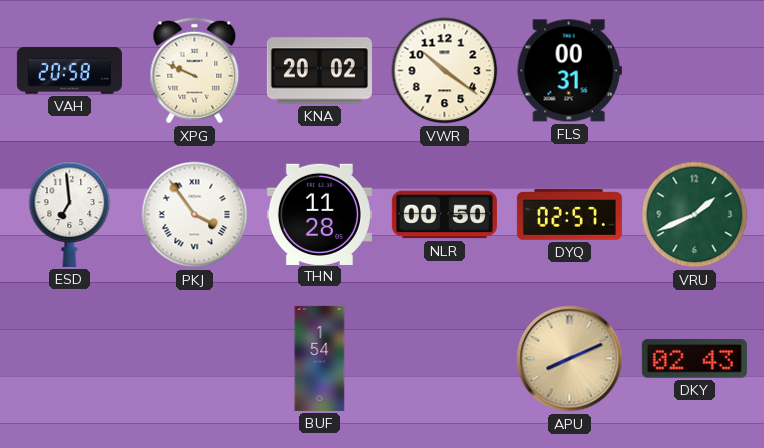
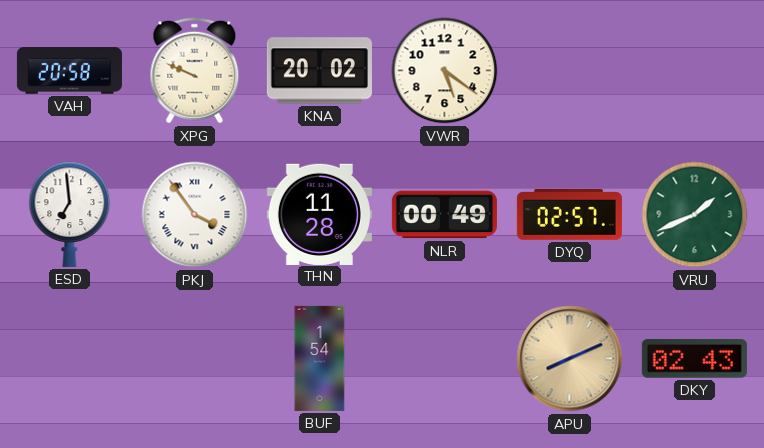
VWR: 10:21 -> 5:21 (445, 71)
FLS: 00:31 -> none (569, 71)
NLR: 00:50 -> 00:49 (444, 215)
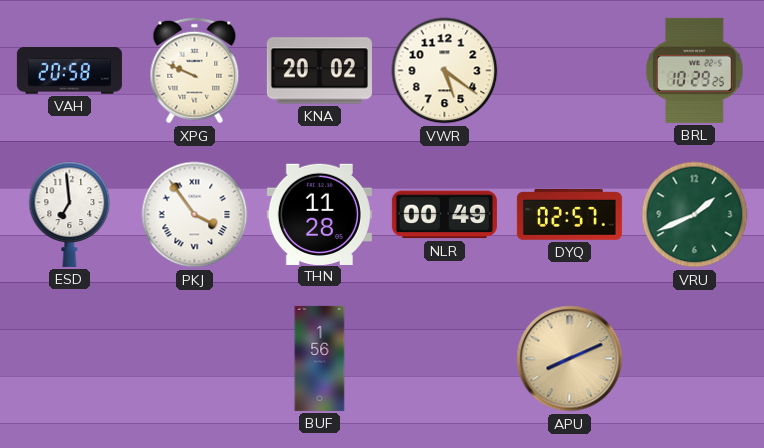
BRL: none -> 10:29 (695, 70)
BUF: 1:54 -> 1:56 (320, 358)
DKY: 02:43 -> none (694, 359)
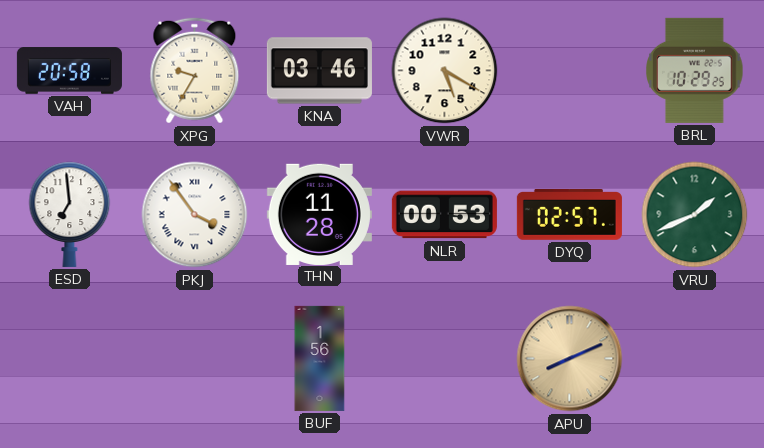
XPG: 9:49 -> 9:35 (195, 71)
KNA: 20:02 -> 03:46 (319, 71)
VWR: 5:21 -> 5:20 (445, 71)
NLR: 00:49 -> 00:53 (444, 215)
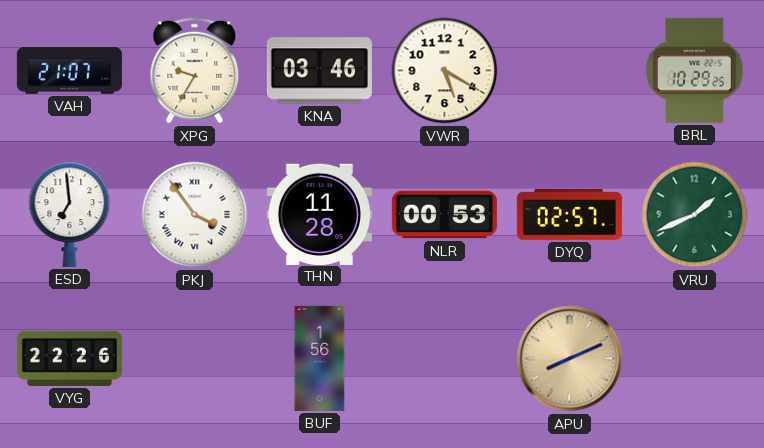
VAH: 20:58 -> 21:07 (69, 71)
VYG: none -> 22:26 (69, 358)
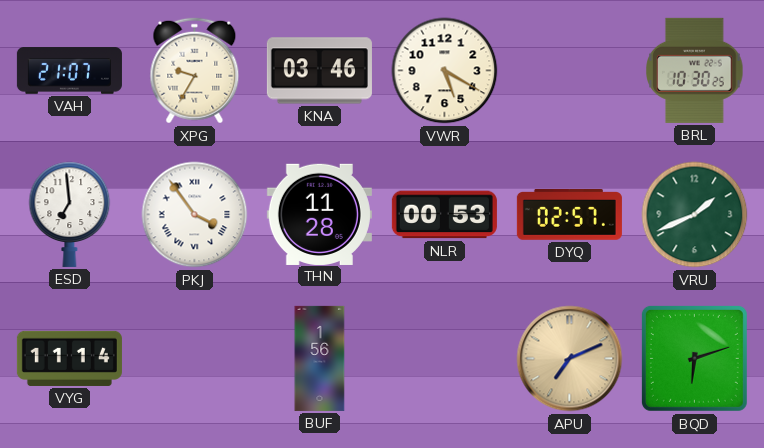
BRL: 10:29 -> 10:30 (695, 70)
VYG: 22:26 -> 11:14 (69, 358)
APU: 8:11 -> 7:11 (570, 359)
BQD: none -> 6:12 (694, 358)
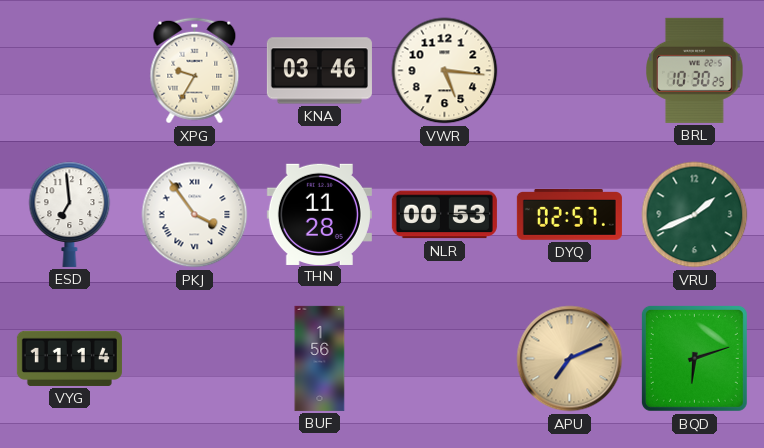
VAH: 21:07 -> none (69, 71)
VWR: 5:20 -> 5:16 (445, 71)
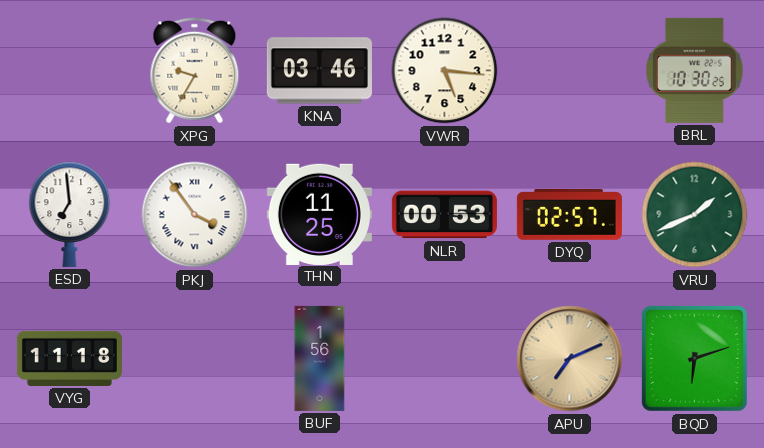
THN: 11:28 -> 11:25 (319, 214)
VYG: 11:14 -> 11:18 (69, 358)
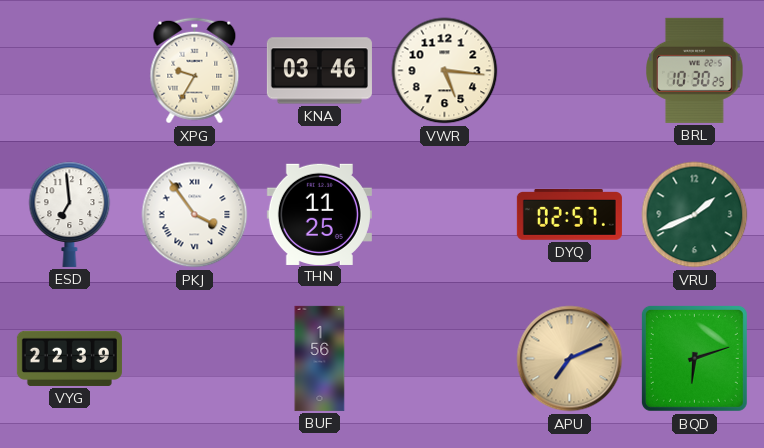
NLR: 00:53 -> none (444, 215)
VYG: 11:18 -> 22:39 (69, 358)
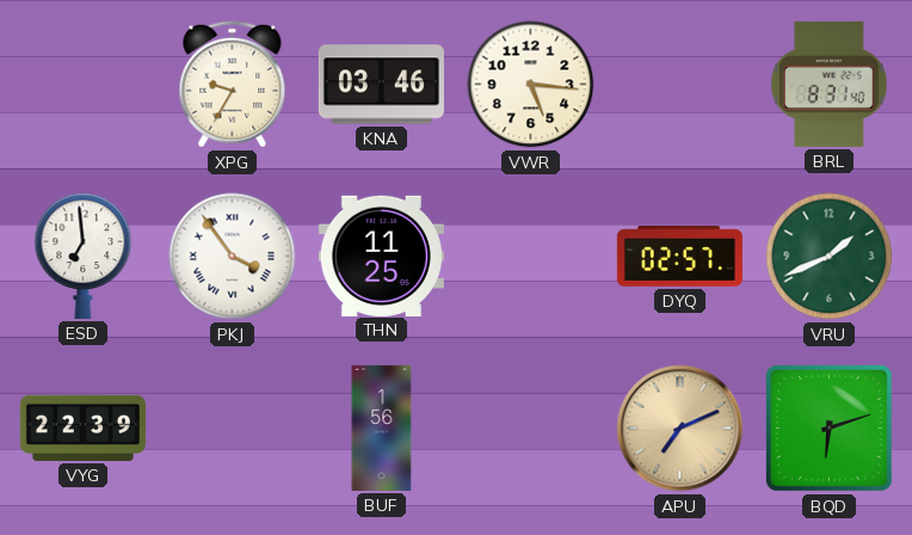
BRL: 10:30 -> 8:31 (830, 84)
